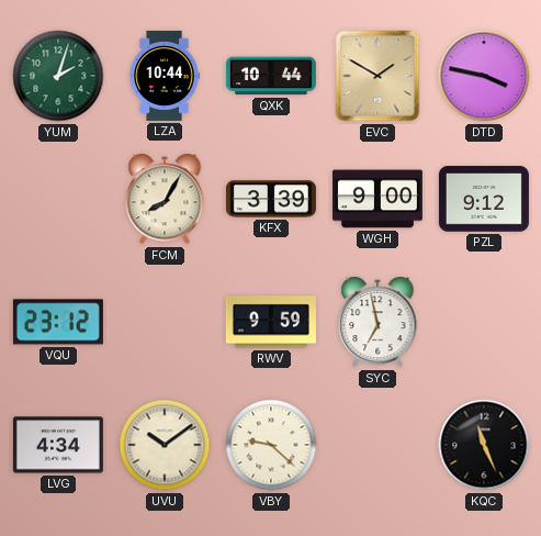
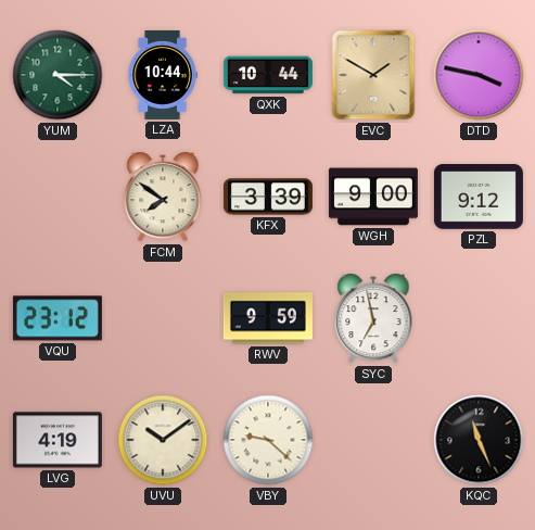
YUM: 2:03 -> 4:15 (58, 75)
FCM: 8:05 -> 7:51 (163, 197)
LVG: 4:34 -> 4:19 (58, 440)
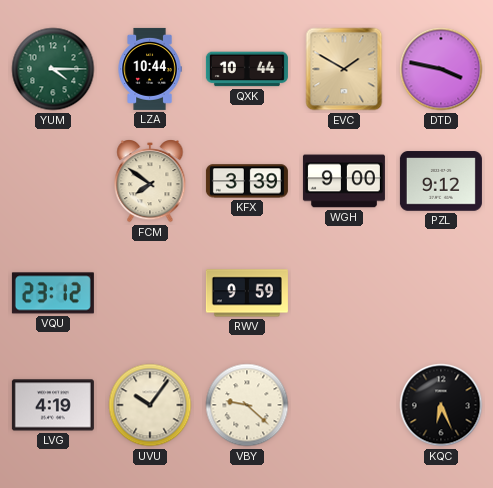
SYC: 6:58 -> none (373, 318)
UVU: 10:09 -> 10:06 (150, 405)
KQC: 11:26 -> 6:26 (441, 405)
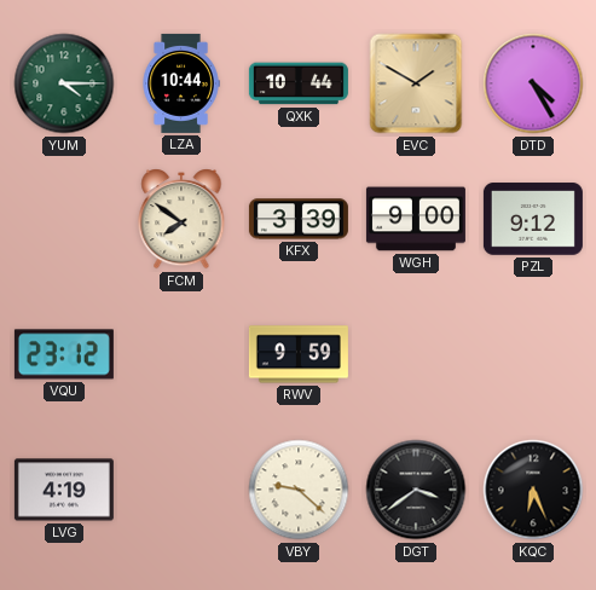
DTD: 3:47 -> 4:25 (533, 83)
UVU: 10:06 -> none (150, 405)
DGT: none -> 3:39 (416, 490)
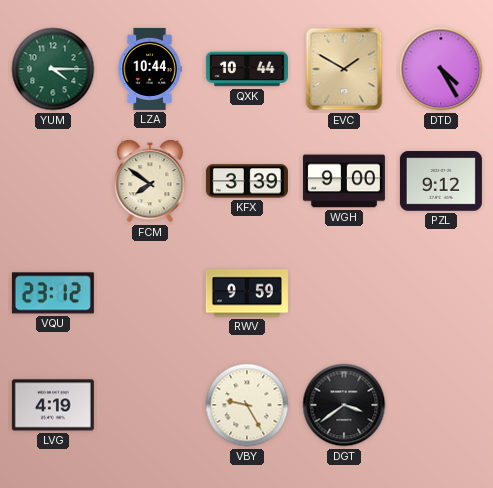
VBY: 9:22 -> 9:25 (247, 405)
KQC: 6:26 -> none (533, 490)
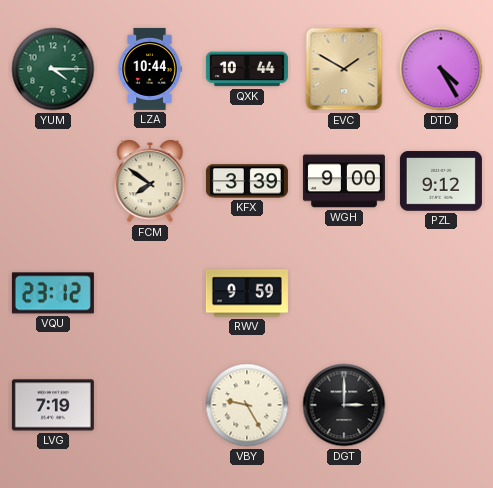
LVG: 4:19 -> 7:19 (53, 405)
DGT: 3:39 -> 3:00 (344, 405)
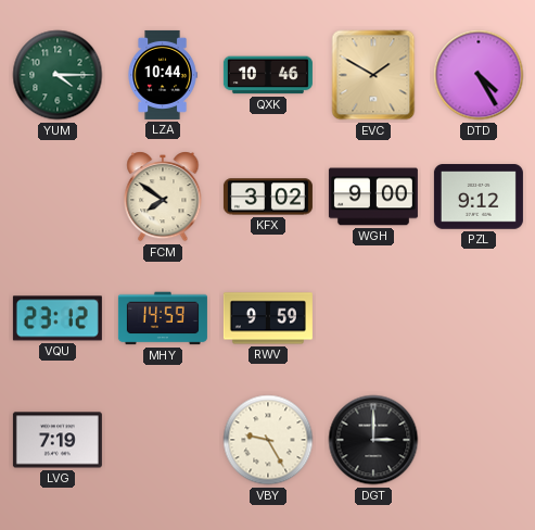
QXK: 10:44 -> 10:46 (268, 75)
KFX: 3:39 -> 3:02 (268, 197)
MHY: none -> 14:59 (163, 318)
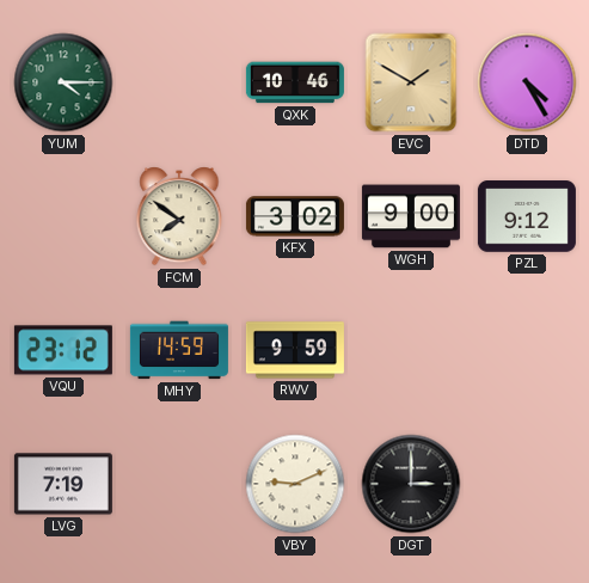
LZA: 10:44 -> none (163, 75)
VBY: 9:25 -> 9:11 (295, 484)
